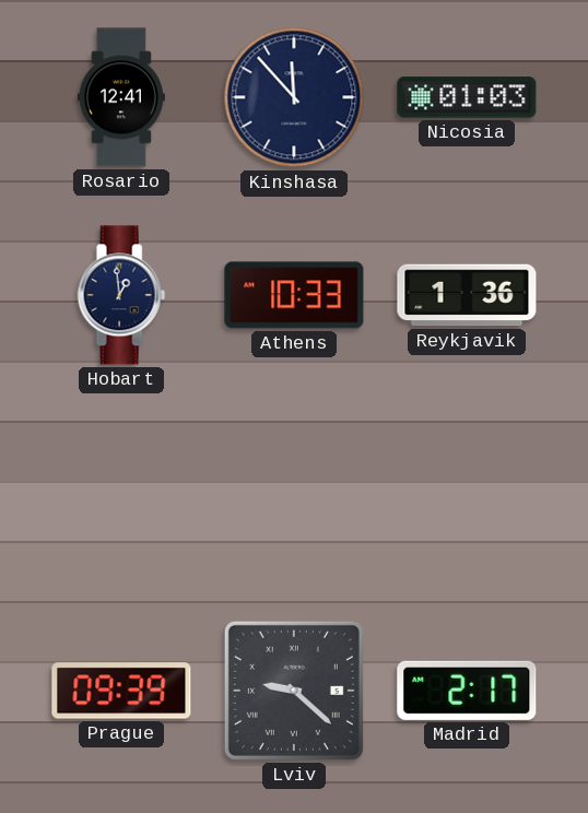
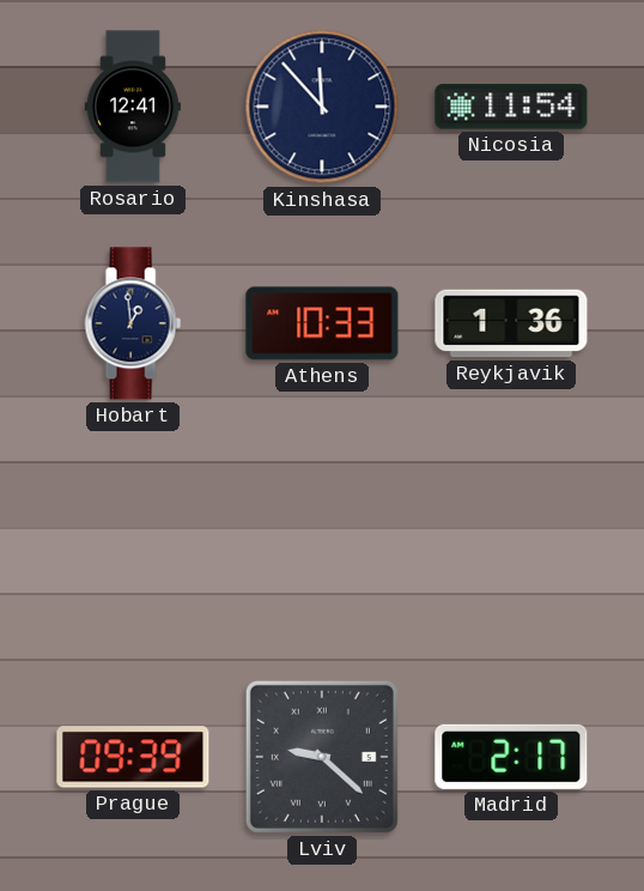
Nicosia: 01:03 -> 11:54 (511, 107)
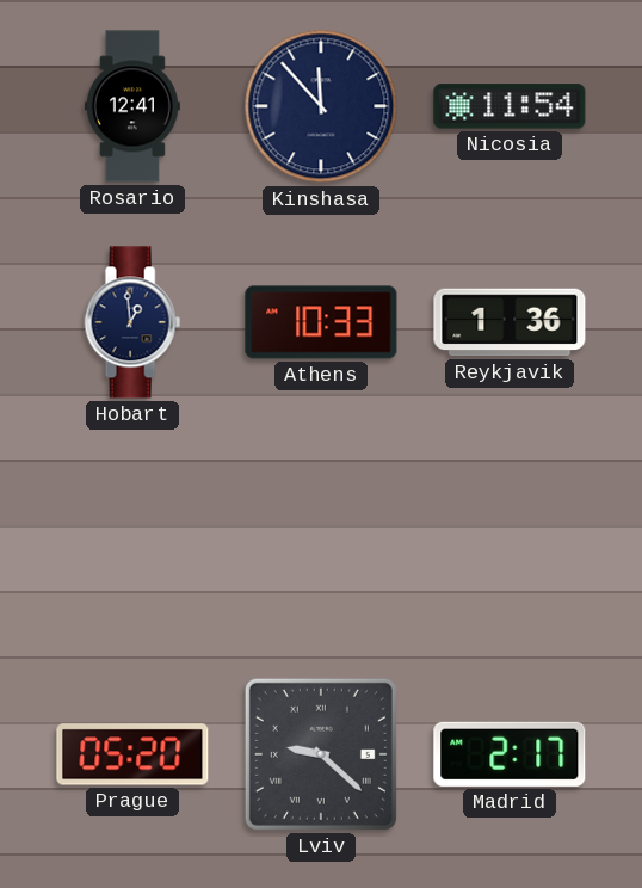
Prague: 09:39 -> 05:20 (132, 754)
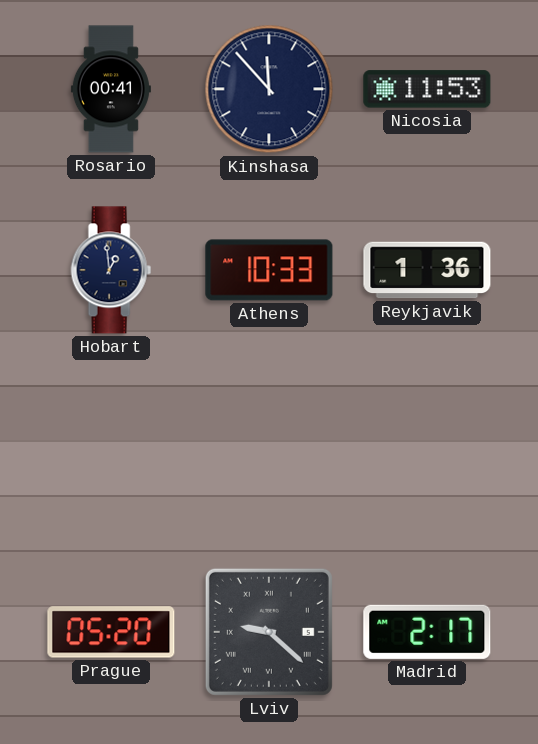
Rosario: 12:41 -> 00:41 (111, 89)
Nicosia: 11:54 -> 11:53 (427, 89)
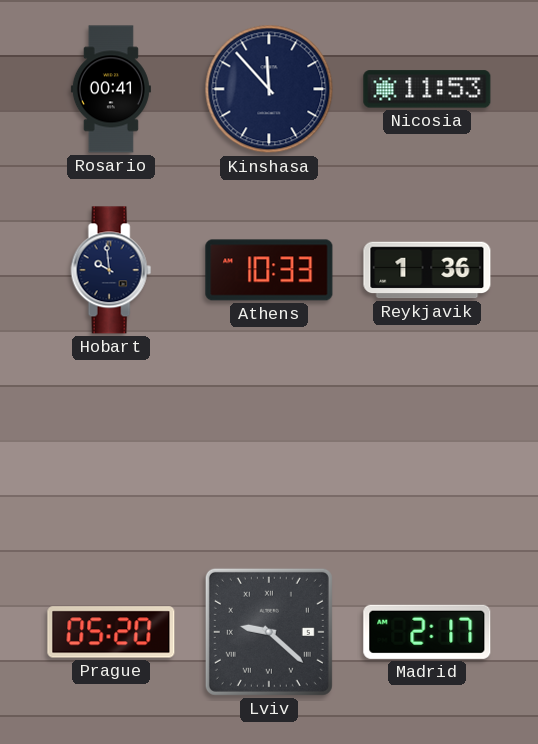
Hobart: 12:59 -> 9:59 (111, 270)
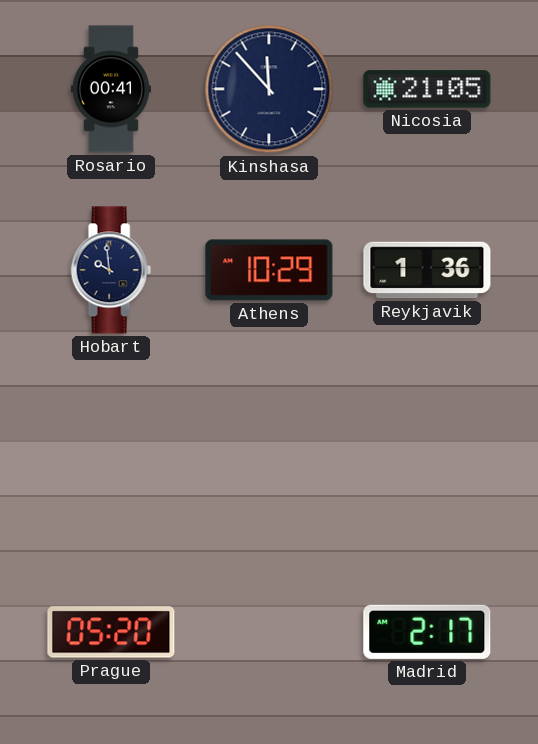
Nicosia: 11:53 -> 21:05 (427, 89)
Athens: 10:33 -> 10:29 (269, 270)
Lviv: 9:22 -> none (269, 632)
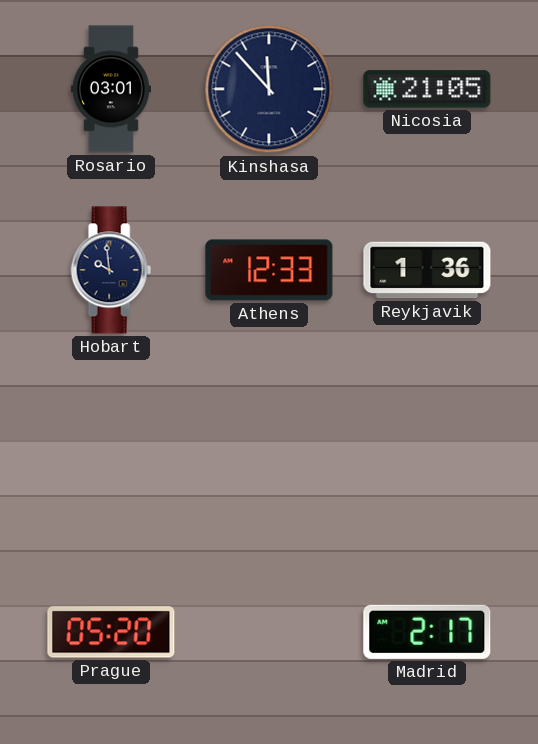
Rosario: 00:41 -> 03:01 (111, 89)
Athens: 10:29 -> 12:33 (269, 270)
